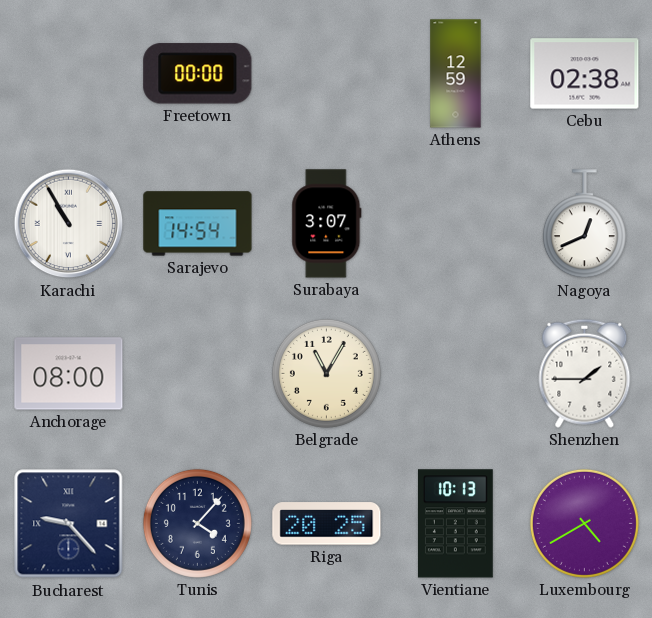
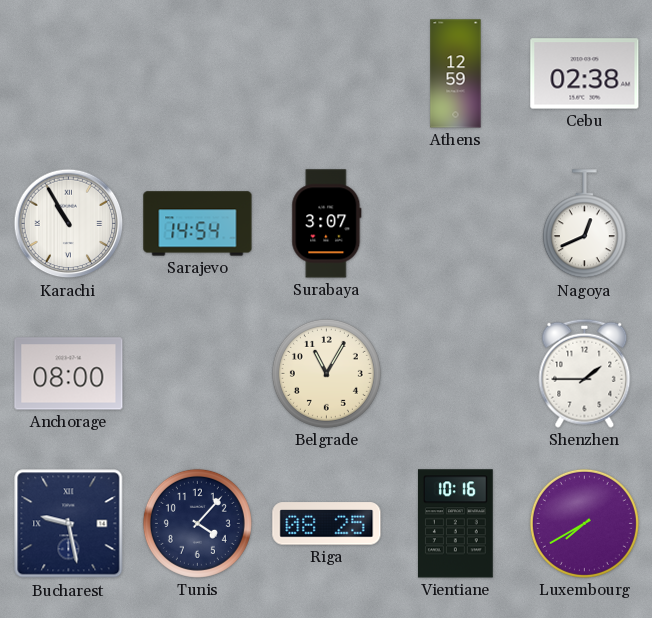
Freetown: 00:00 -> none (198, 74)
Bucharest: 9:23 -> 9:28 (69, 524)
Riga: 20:25 -> 08:25 (327, 524)
Vientiane: 10:13 -> 10:16 (455, 524)
Luxembourg: 4:40 -> 7:40 (584, 523)
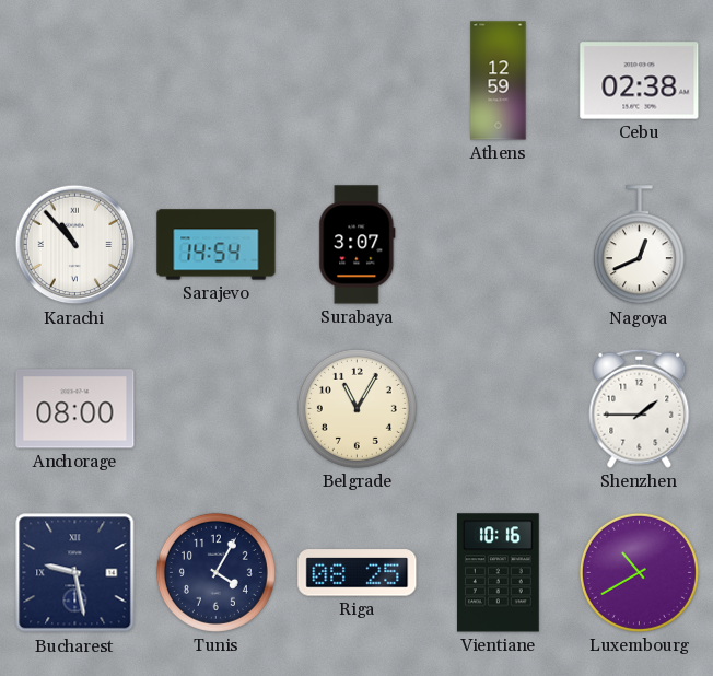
Karachi: 10:55 -> 10:53 (75, 245)
Tunis: 4:07 -> 4:05 (215, 572)
Luxembourg: 7:40 -> 10:40 (639, 572)
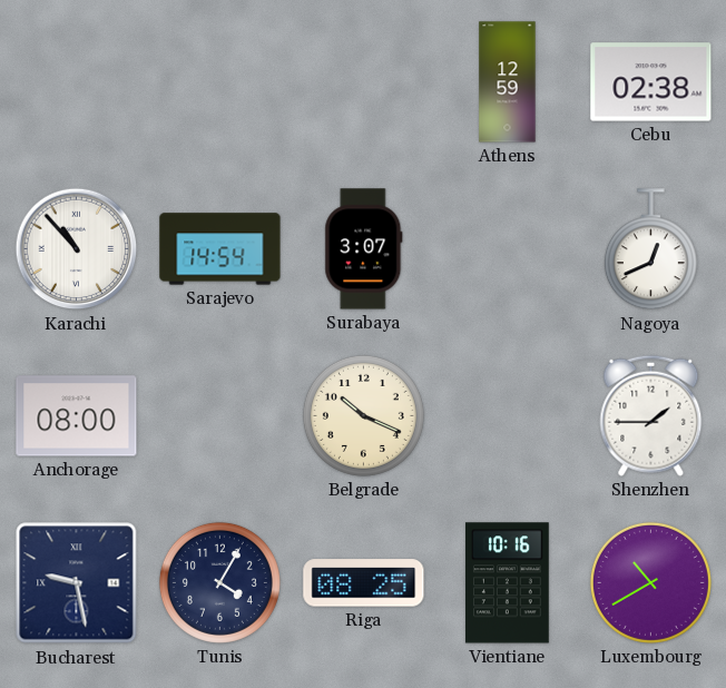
Belgrade: 11:05 -> 10:19 (363, 415)
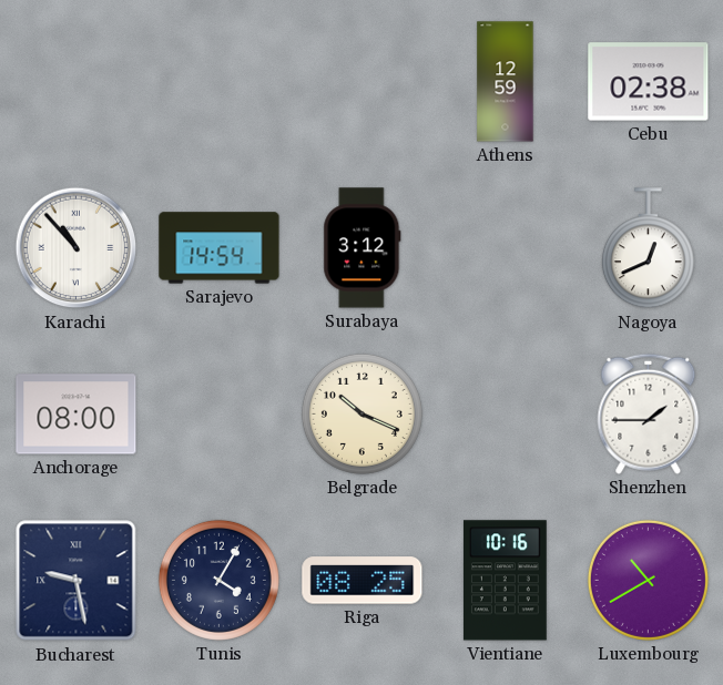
Surabaya: 3:07 -> 3:12 (363, 248)
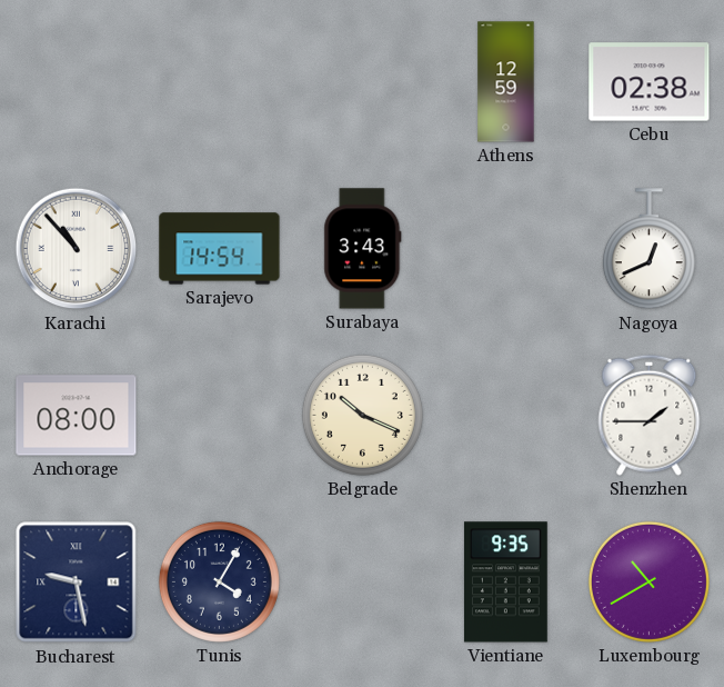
Surabaya: 3:12 -> 3:43 (363, 249)
Riga: 08:25 -> none (363, 581)
Vientiane: 10:16 -> 9:35 (505, 583)
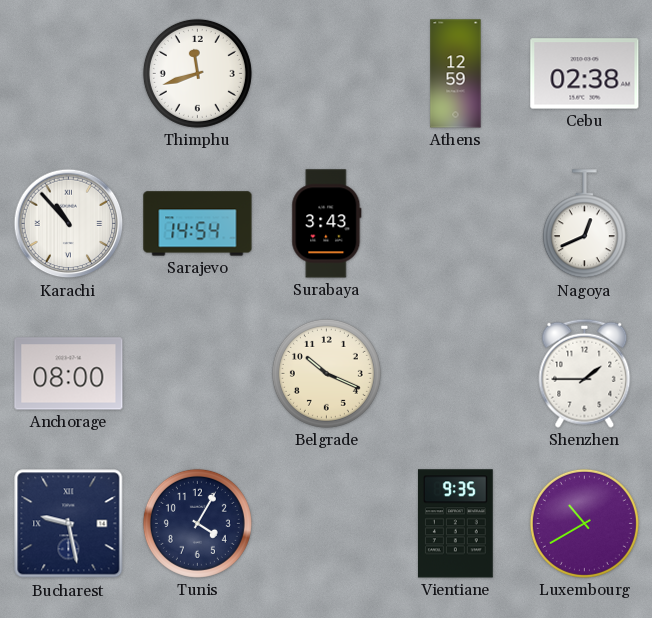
Thimphu: none -> 11:42 (197, 73)
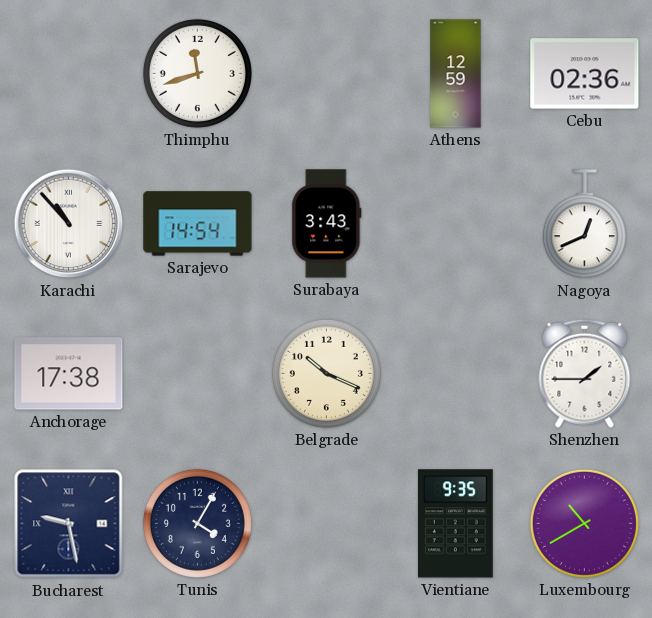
Cebu: 02:38 -> 02:36 (585, 74)
Anchorage: 08:00 -> 17:38 (69, 374)
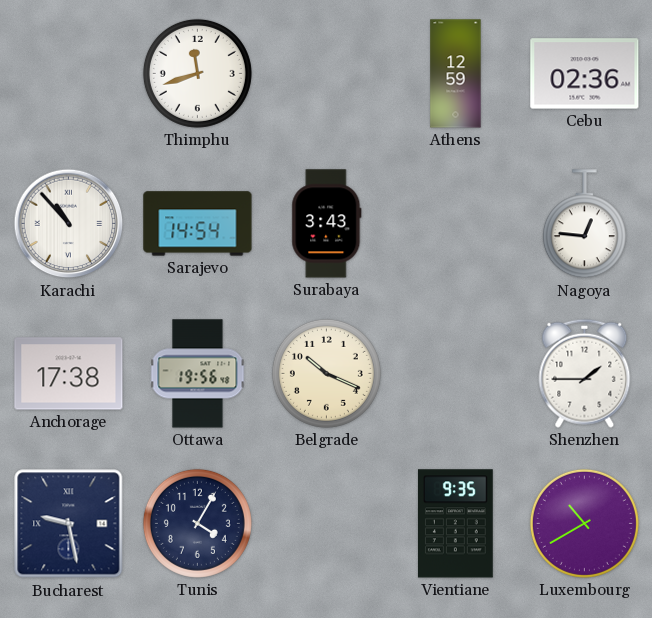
Nagoya: 12:41 -> 12:46 (584, 224)
Ottawa: none -> 19:56 (198, 374)
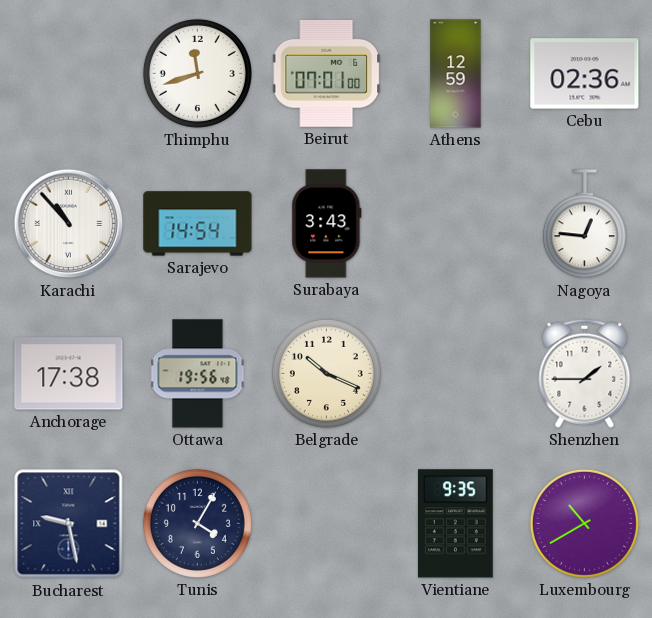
Beirut: none -> 07:01 (327, 73)
